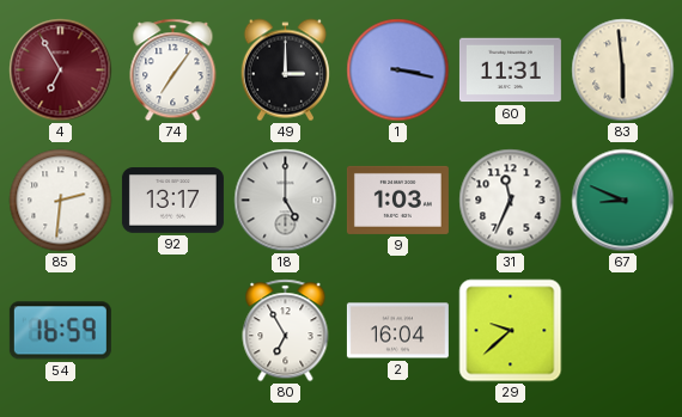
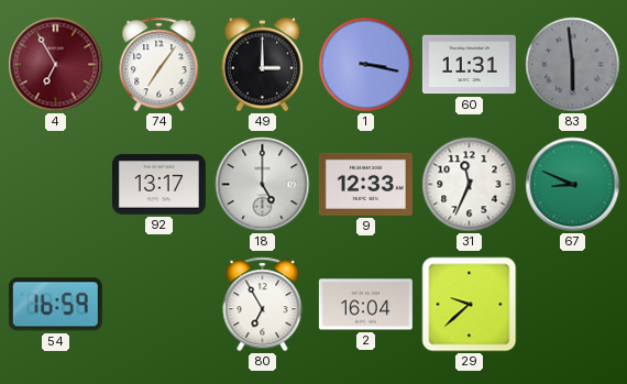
83 dial: cream -> grey (573, 65)
85: 2:31 -> none (61, 201)
9: 1:03 -> 12:33 (365, 184)
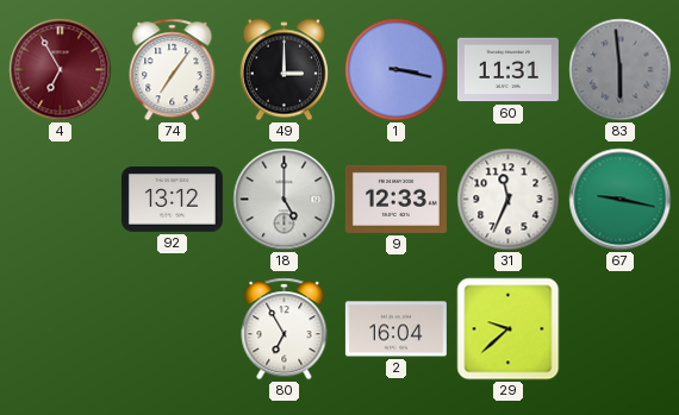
92: 13:17 -> 13:12 (172, 200)
67: 8:49 -> 9:17 (621, 200)
54: 16:59 -> none (55, 305)
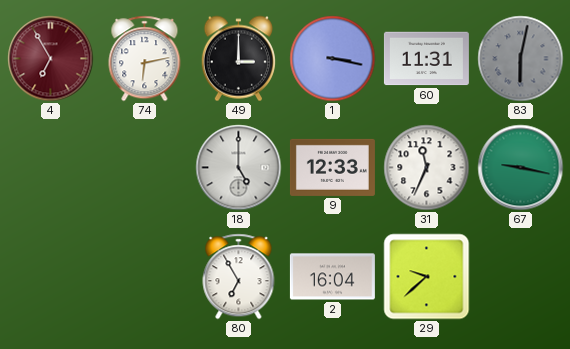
74: 7:06 -> 6:13 (145, 59)
83: 5:59 -> 6:02 (521, 59)
92: 13:12 -> none (172, 200)
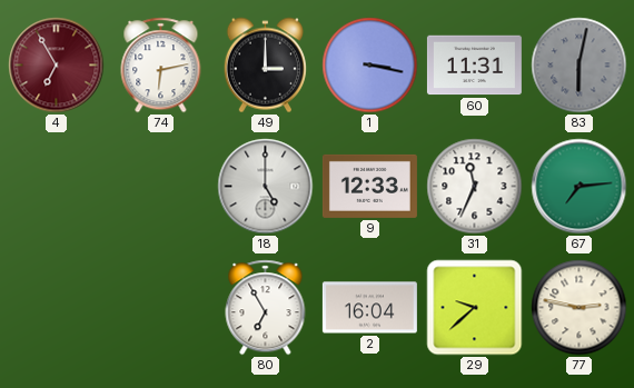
67: 9:17 -> 7:14 (579, 187)
77: none -> 2:47 (579, 308)
